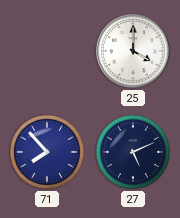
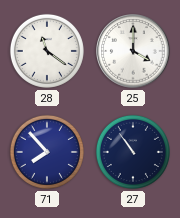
28: none -> 11:21 (47, 51)
27: 5:11 -> 10:54 (133, 152)
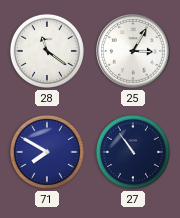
25: 4:00 -> 3:05 (133, 51)
71: 7:53 -> 7:50 (47, 152)
